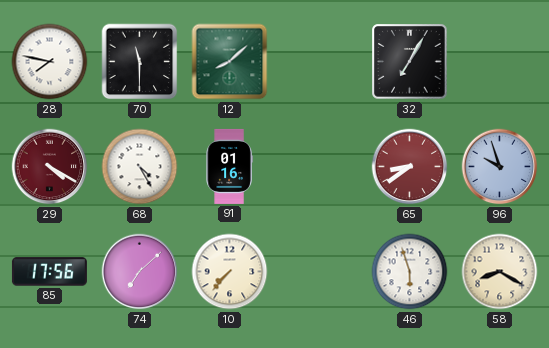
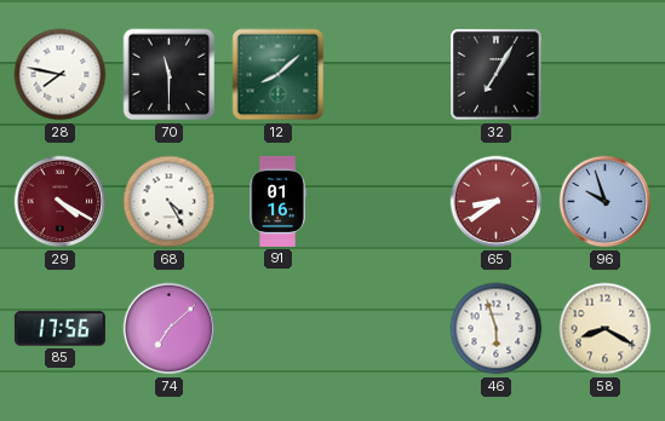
10: 7:37 -> none (230, 272)
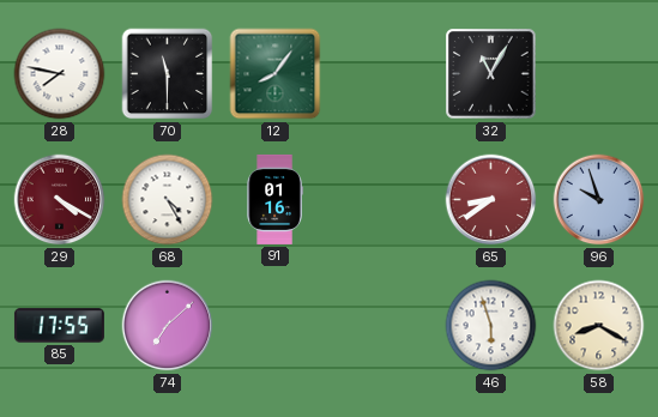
12: 8:08 -> 8:06 (276, 74)
32: 7:05 -> 11:05 (491, 74)
85: 17:56 -> 17:55 (59, 326)
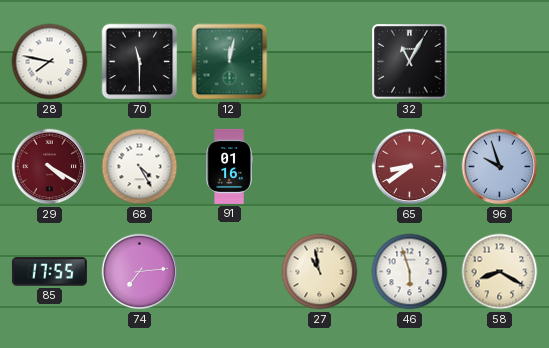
12: 8:06 -> 12:02 (230, 62)
74: 7:08 -> 7:14 (140, 272)
27: none -> 10:58 (320, 272)
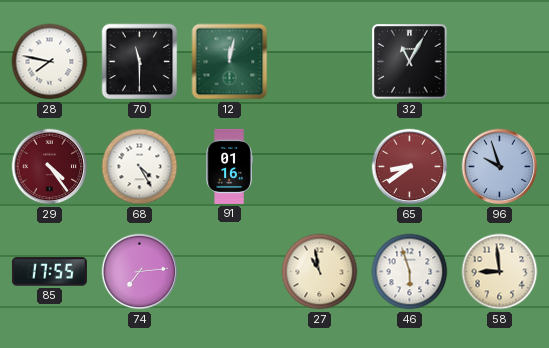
29: 4:20 -> 4:24 (50, 167)
58: 8:20 -> 8:59 (500, 272)
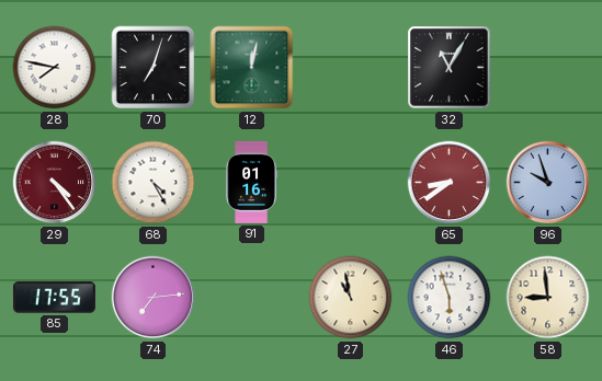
70: 11:30 -> 7:03 (154, 68)
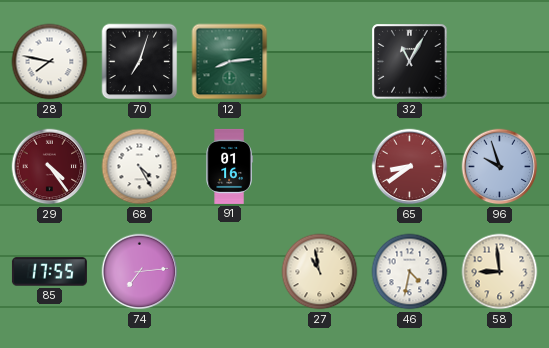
12: 12:02 -> 8:14 (230, 62)
46: 5:57 -> 4:32 (410, 272)
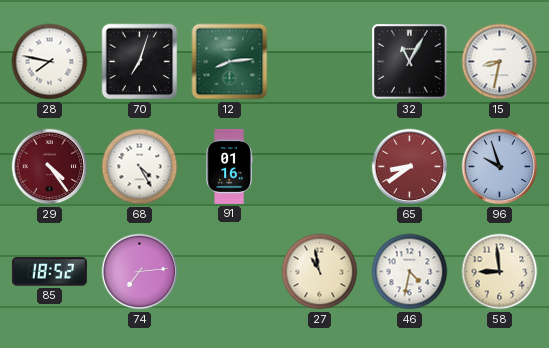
15: none -> 8:32 (500, 62)
85: 17:55 -> 18:52 (49, 272)
